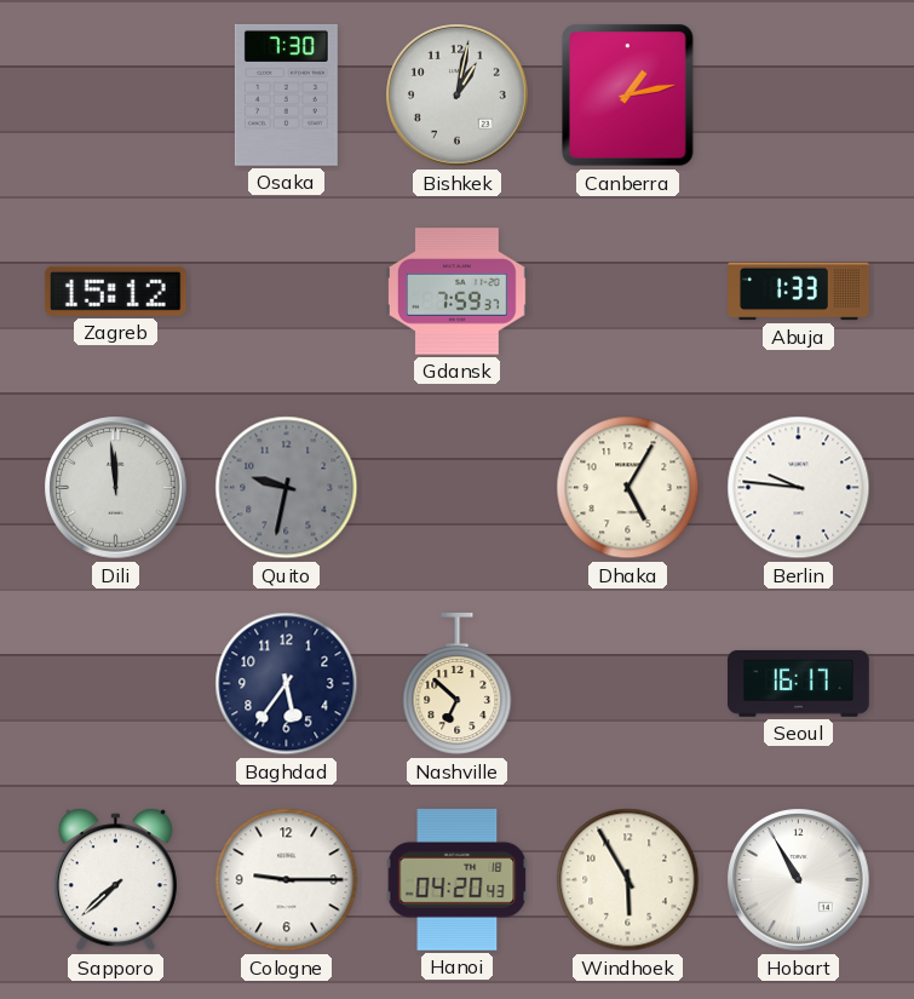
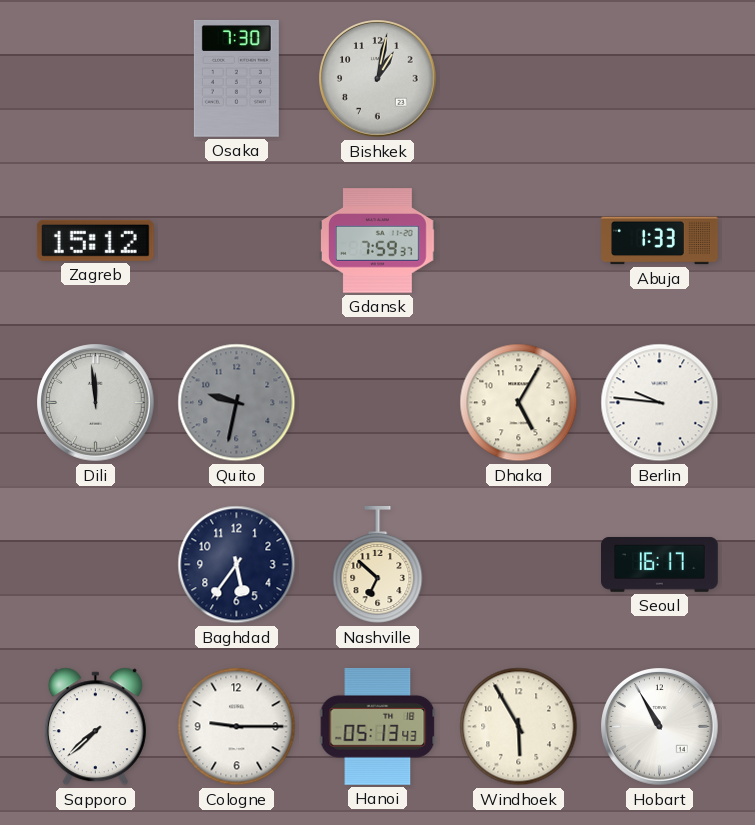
Canberra: 1:13 -> none (628, 96)
Hanoi: 04:20 -> 05:13 (378, 726)
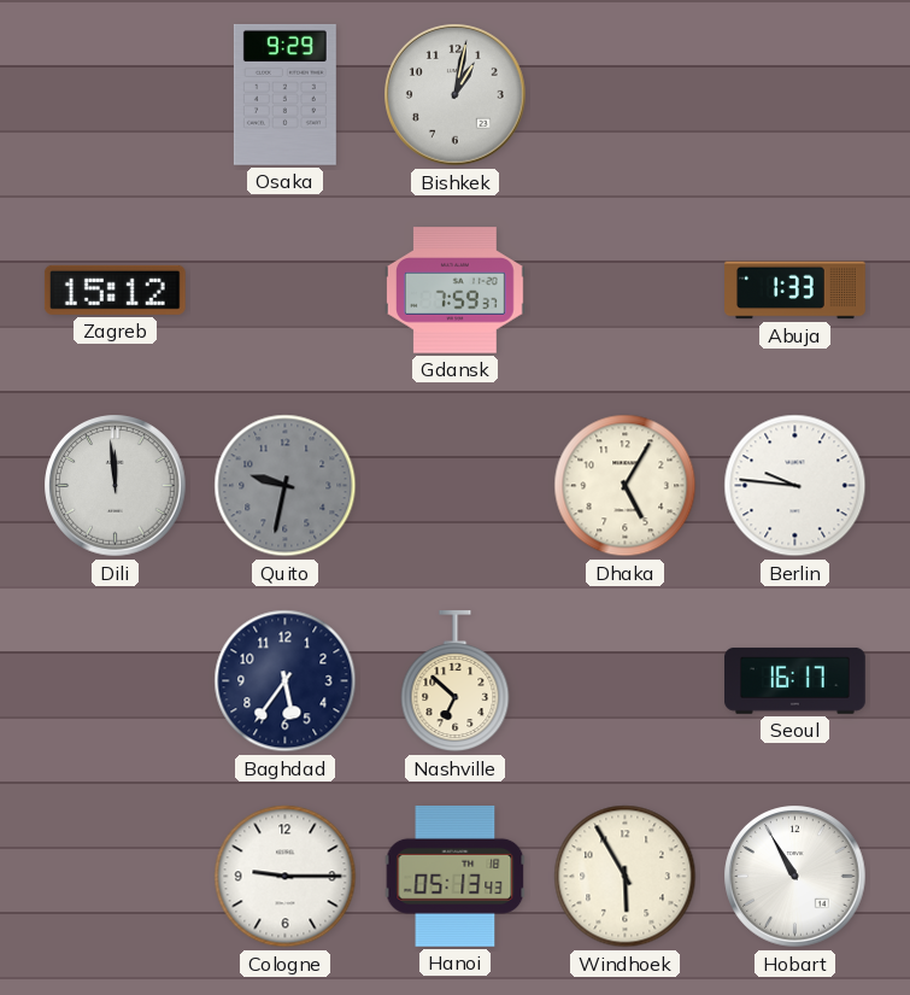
Osaka: 7:30 -> 9:29 (284, 94)
Sapporo: 7:38 -> none (95, 727)
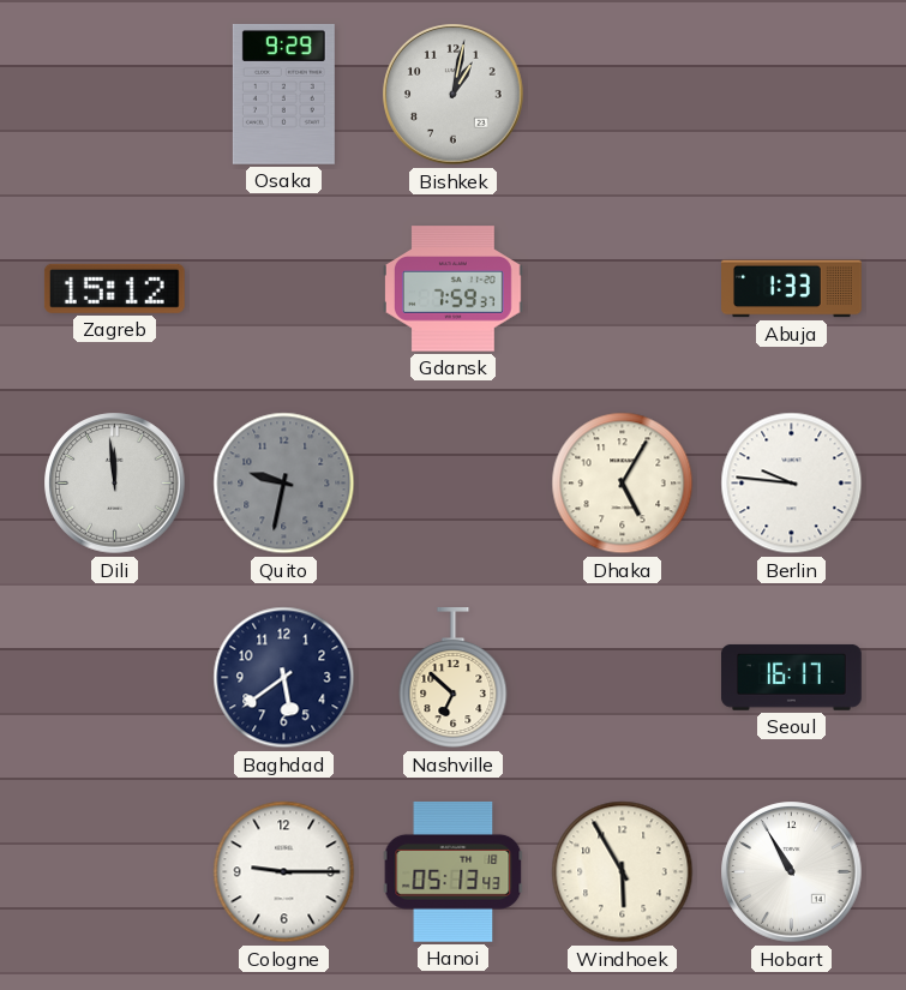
Baghdad: 5:36 -> 5:39 (284, 678)
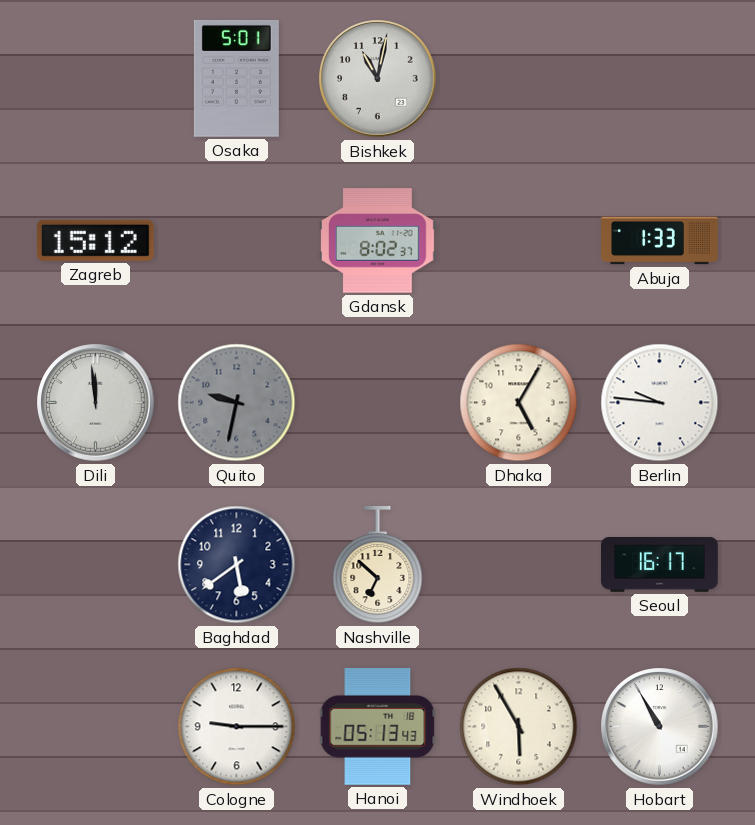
Osaka: 9:29 -> 5:01 (236, 78)
Bishkek: 1:02 -> 11:02 (378, 79)
Gdansk: 7:59 -> 8:02 (378, 241)
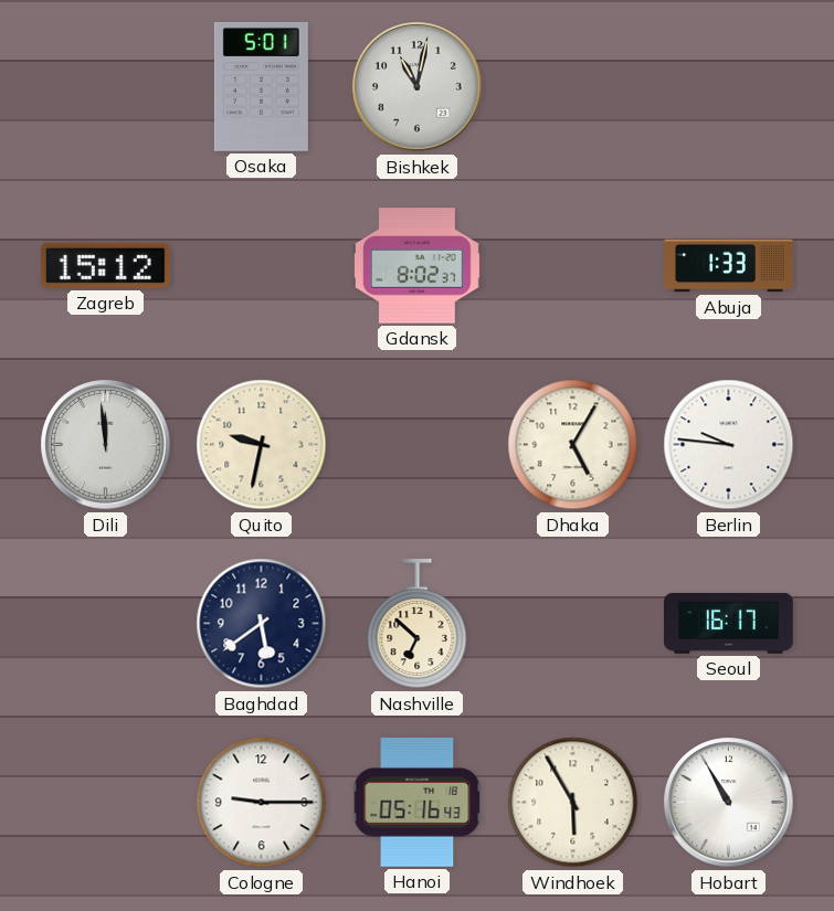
Quito dial: grey -> cream (262, 445)
Hanoi: 05:13 -> 05:16 (418, 802)
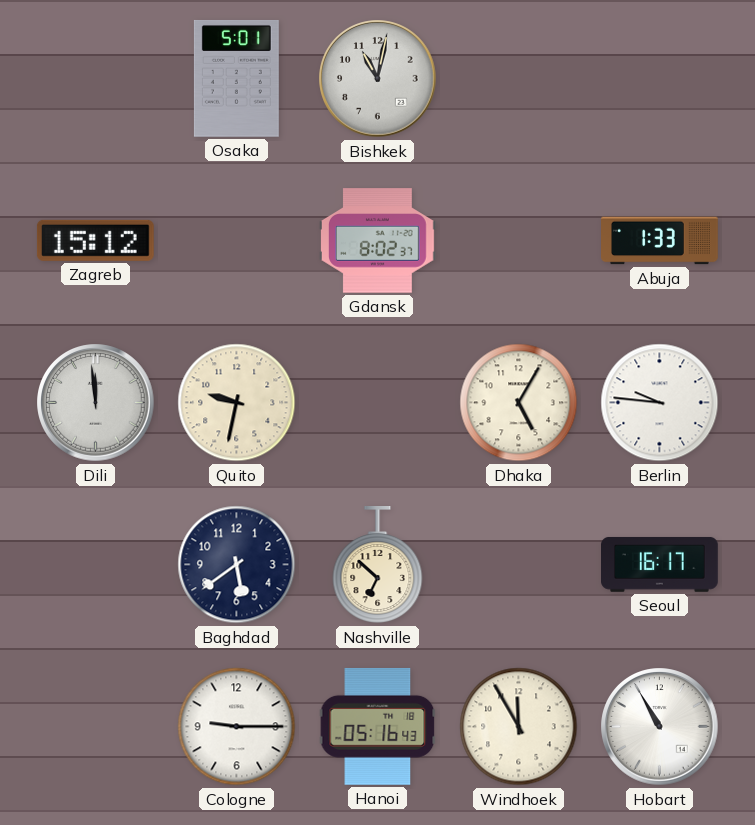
Windhoek: 5:55 -> 11:55 (519, 727)
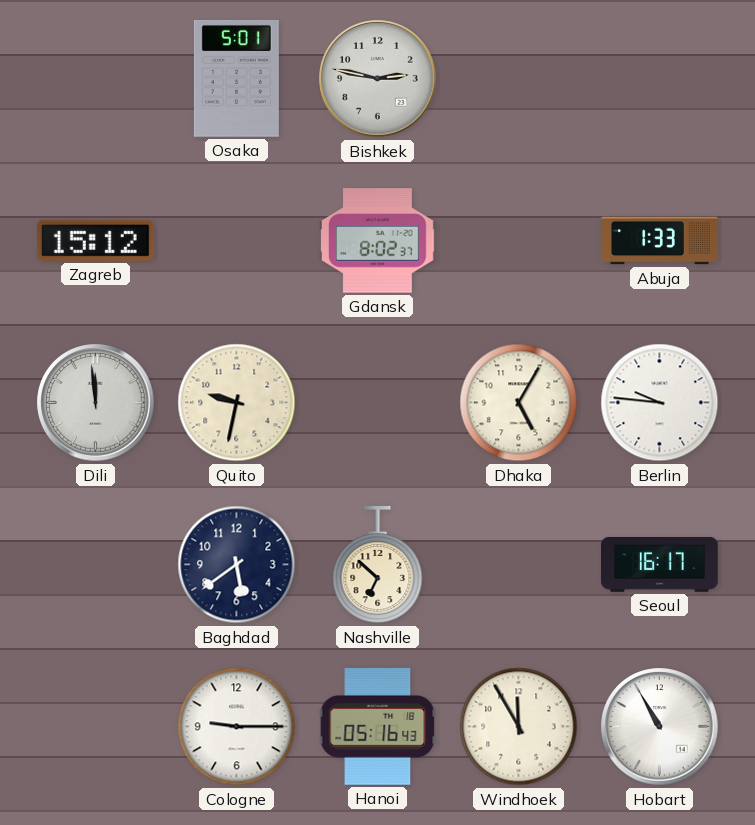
Bishkek: 11:02 -> 2:47 (378, 79)
